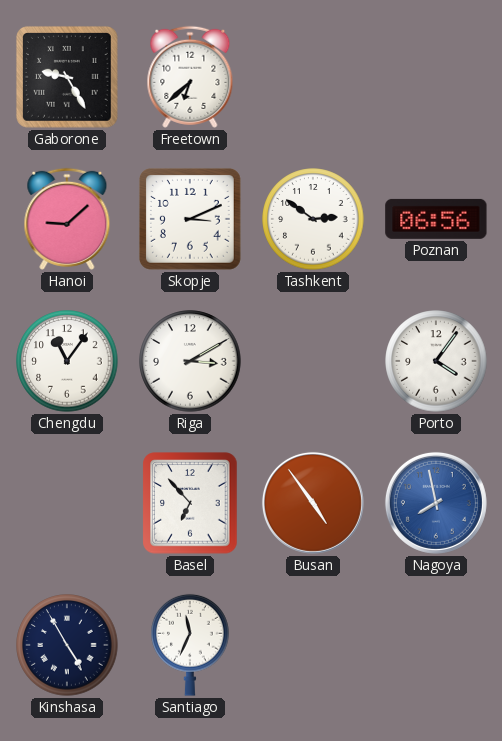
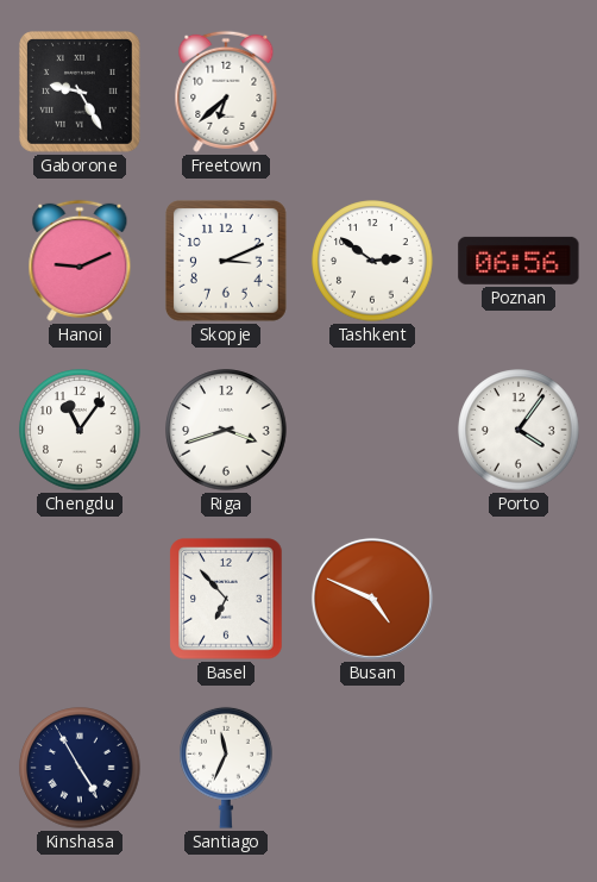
Hanoi: 9:08 -> 9:11 (80, 261)
Riga: 3:10 -> 3:42 (226, 430)
Busan: 4:54 -> 4:49 (372, 599)
Nagoya: 7:58 -> none (436, 503)
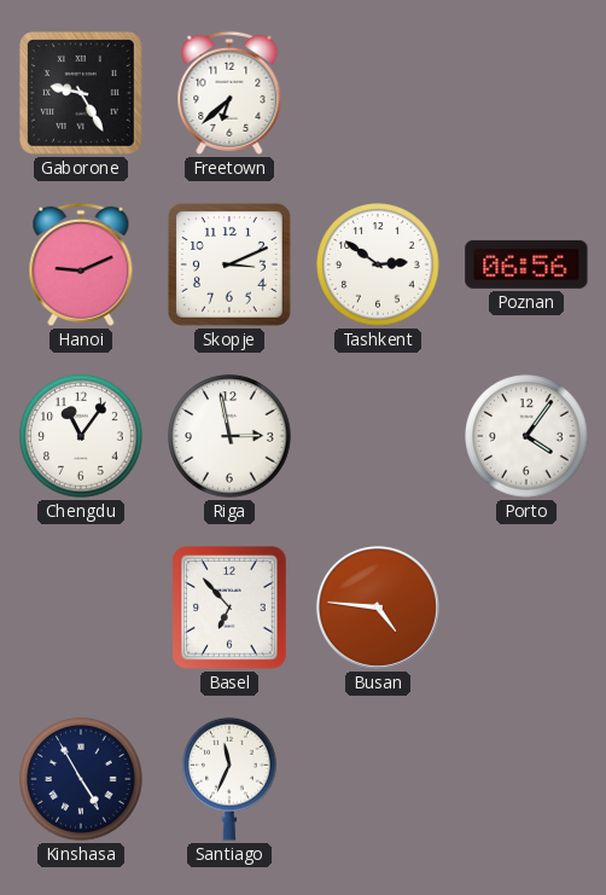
Riga: 3:42 -> 2:58 (229, 436)
Busan: 4:49 -> 4:46 (378, 608)
